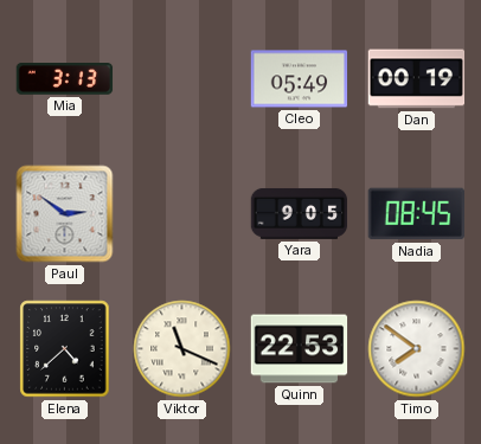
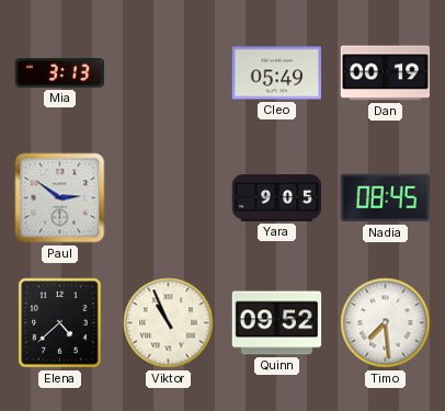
Viktor: 11:19 -> 10:56 (169, 323)
Quinn: 22:53 -> 09:52 (277, 323)
Timo: 7:51 -> 7:29 (386, 323)
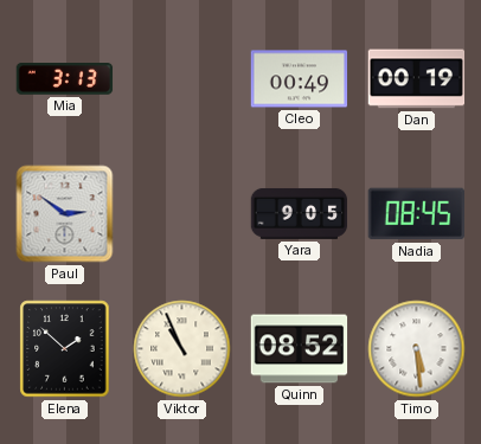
Cleo: 05:49 -> 00:49 (300, 79)
Elena: 4:38 -> 1:52 (65, 349)
Quinn: 09:52 -> 08:52 (300, 349)
Timo: 7:29 -> 5:29 (417, 349)
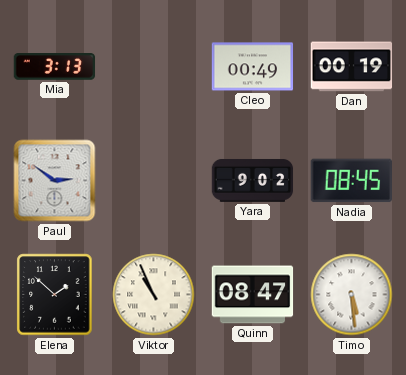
Yara: 9:05 -> 9:02 (253, 180)
Quinn: 08:52 -> 08:47 (253, 295)
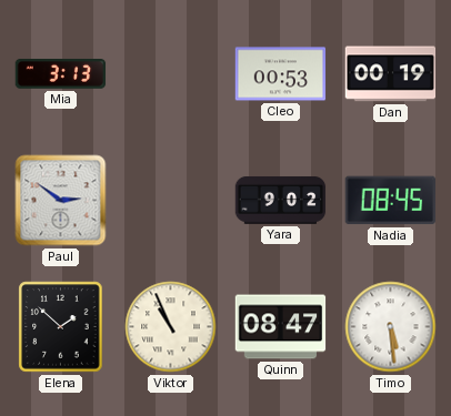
Cleo: 00:49 -> 00:53 (281, 74)
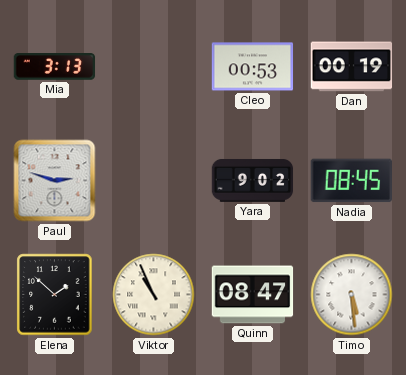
Paul: 2:51 -> 2:48 (55, 181)
